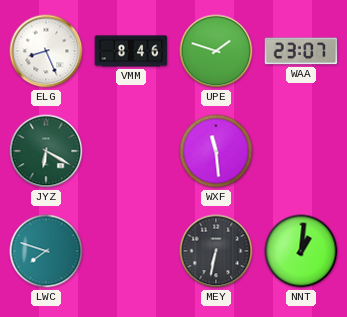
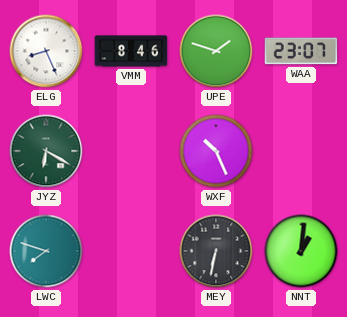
WXF: 11:29 -> 10:26 (216, 151)
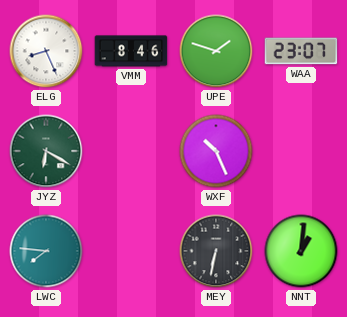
LWC: 7:48 -> 7:46 (46, 251)
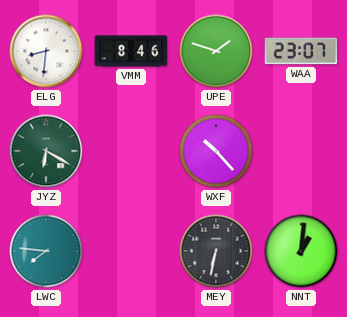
ELG: 8:26 -> 8:31 (46, 51)
WXF: 10:26 -> 10:23 (216, 151)
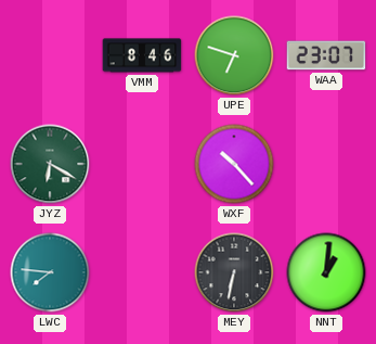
ELG: 8:31 -> none (46, 51)
UPE: 1:48 -> 6:48 (234, 55)
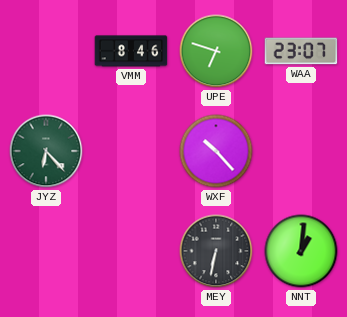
JYZ: 6:20 -> 6:23 (46, 151)
LWC: 7:46 -> none (50, 272)
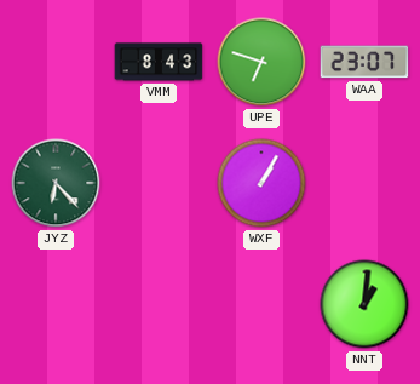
VMM: 8:46 -> 8:43 (159, 62)
WXF: 10:23 -> 1:05 (261, 183)
MEY: 6:32 -> none (216, 251)
